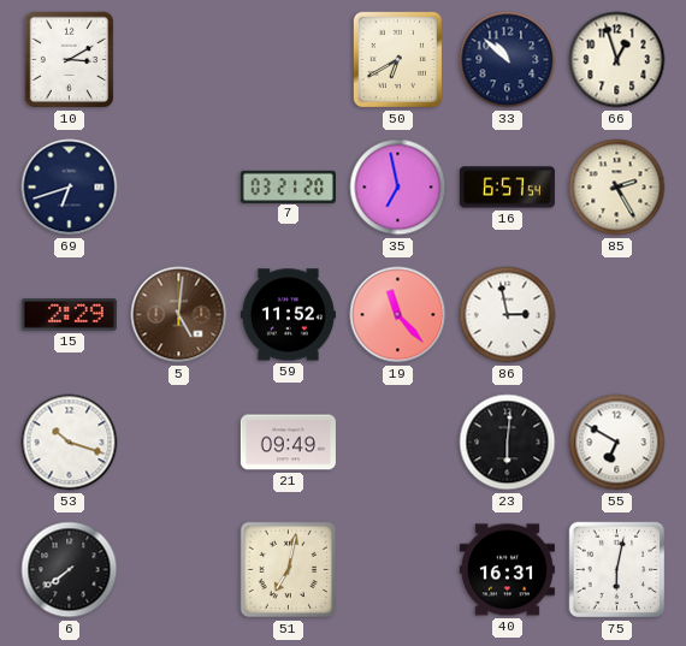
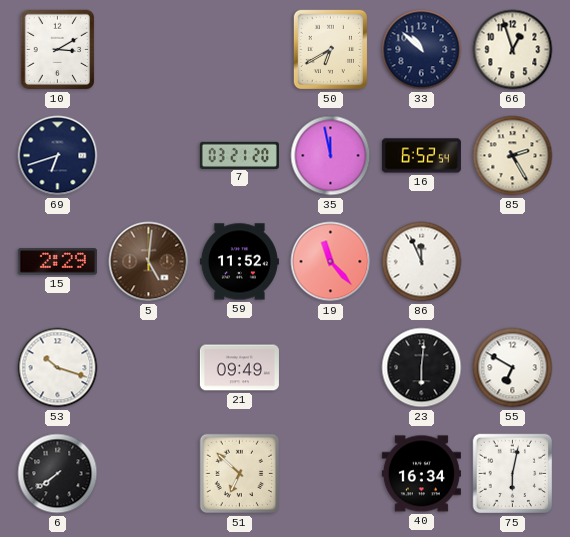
35: 6:58 -> 11:58 (331, 156)
16: 6:57 -> 6:52 (421, 156)
86: 2:58 -> 11:56 (422, 262)
51: 7:02 -> 6:52 (240, 474)
40: 16:31 -> 16:34 (421, 474)
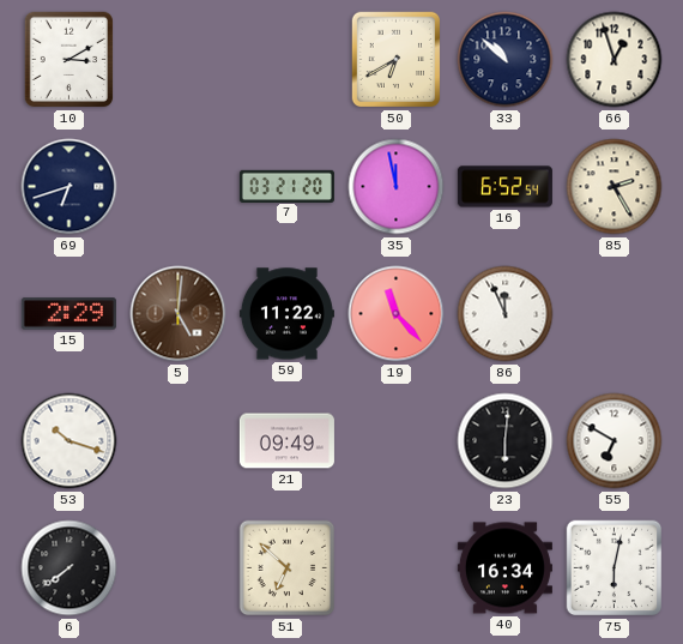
59: 11:52 -> 11:22 (286, 314)
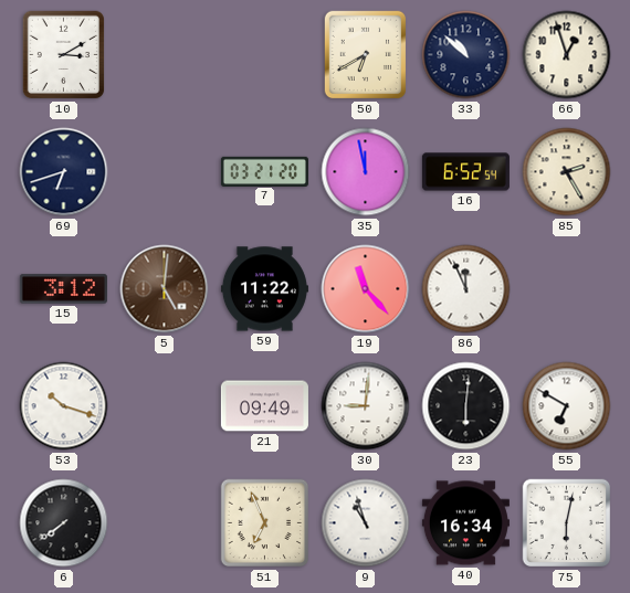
15: 2:29 -> 3:12 (63, 289)
30: none -> 9:01 (366, 406)
51: 6:52 -> 6:56 (265, 523)
9: none -> 10:57 (366, 523)
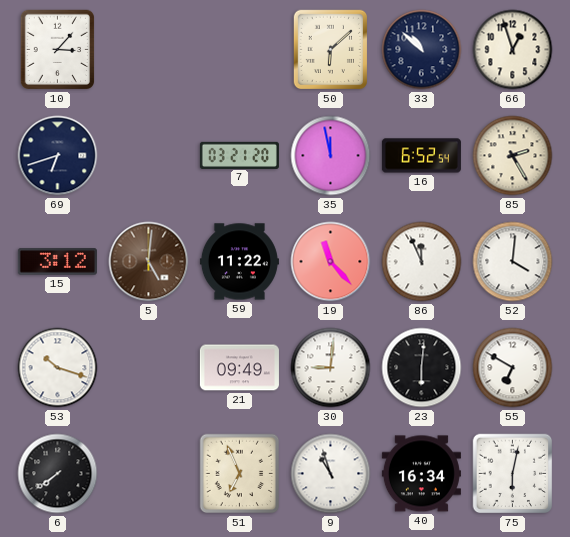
10: 3:10 -> 3:07 (58, 50)
50: 6:40 -> 6:08 (331, 50)
52: none -> 4:01 (513, 262)
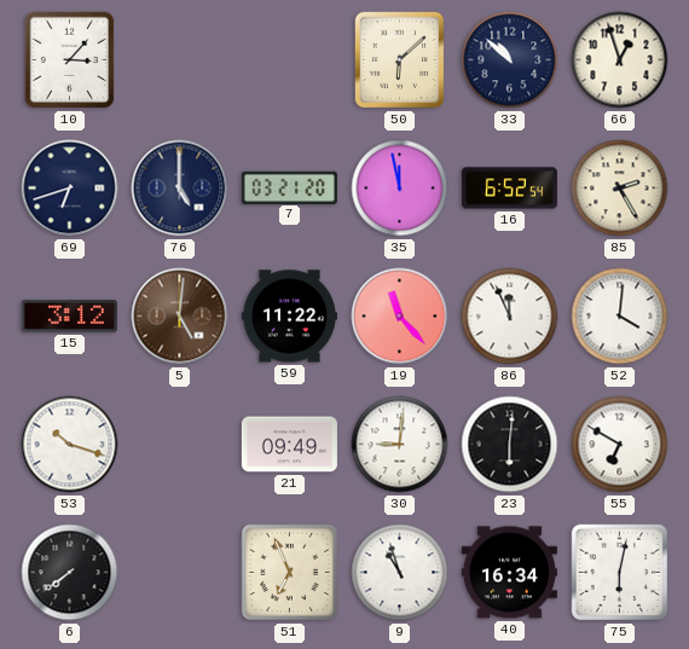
76: none -> 5:00 (180, 189)
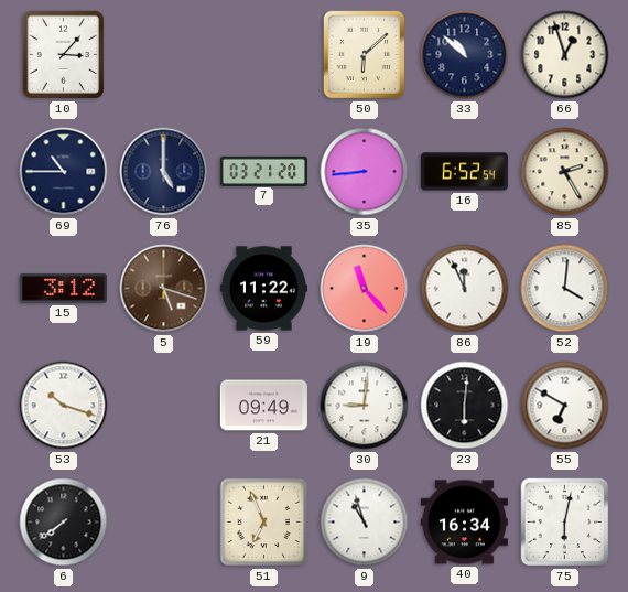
69: 6:42 -> 10:45 (64, 172)
35: 11:58 -> 8:44 (365, 172)
5: 5:01 -> 5:18 (164, 289)
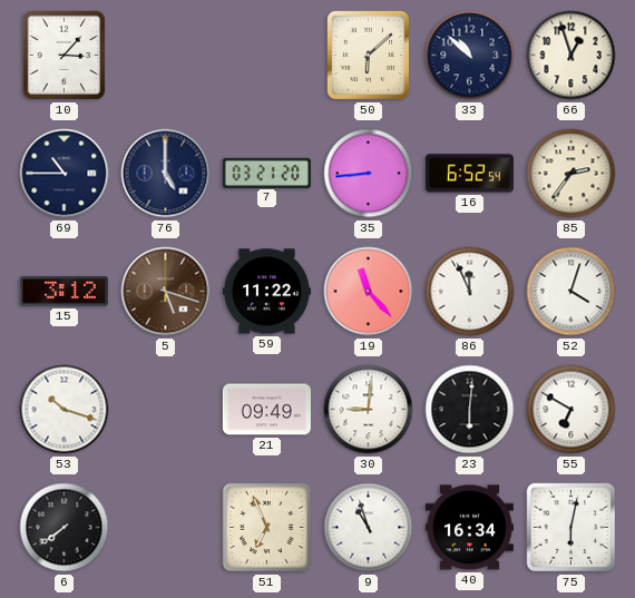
85: 2:25 -> 2:36 (571, 174)
52: 4:01 -> 4:03 (571, 292)
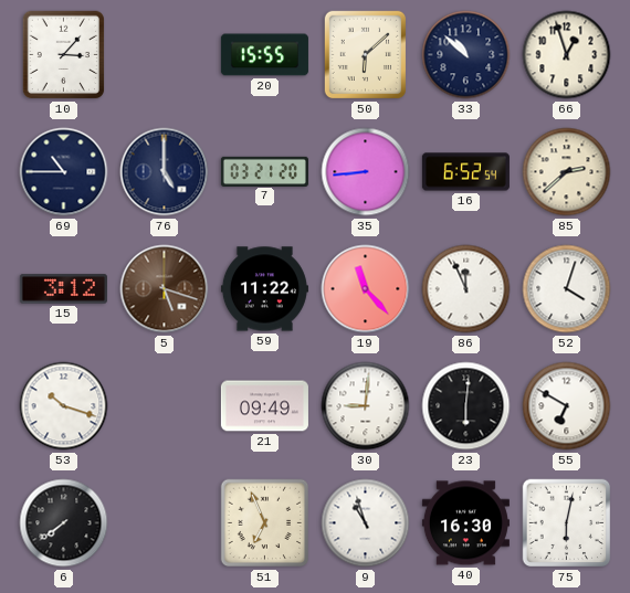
20: none -> 15:55 (264, 55)
85: 2:36 -> 2:38 (567, 172)
40: 16:34 -> 16:30 (465, 523)
